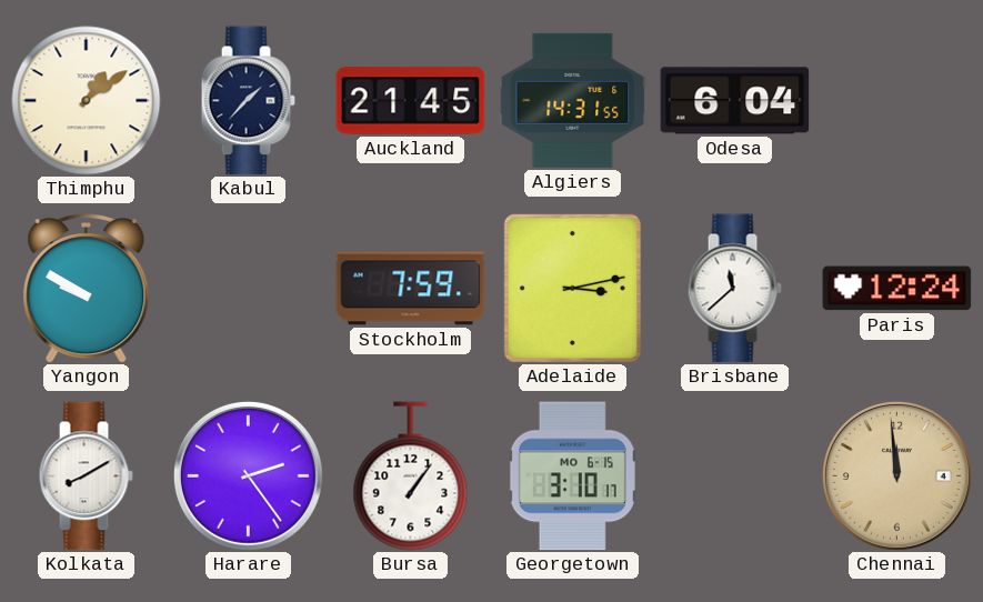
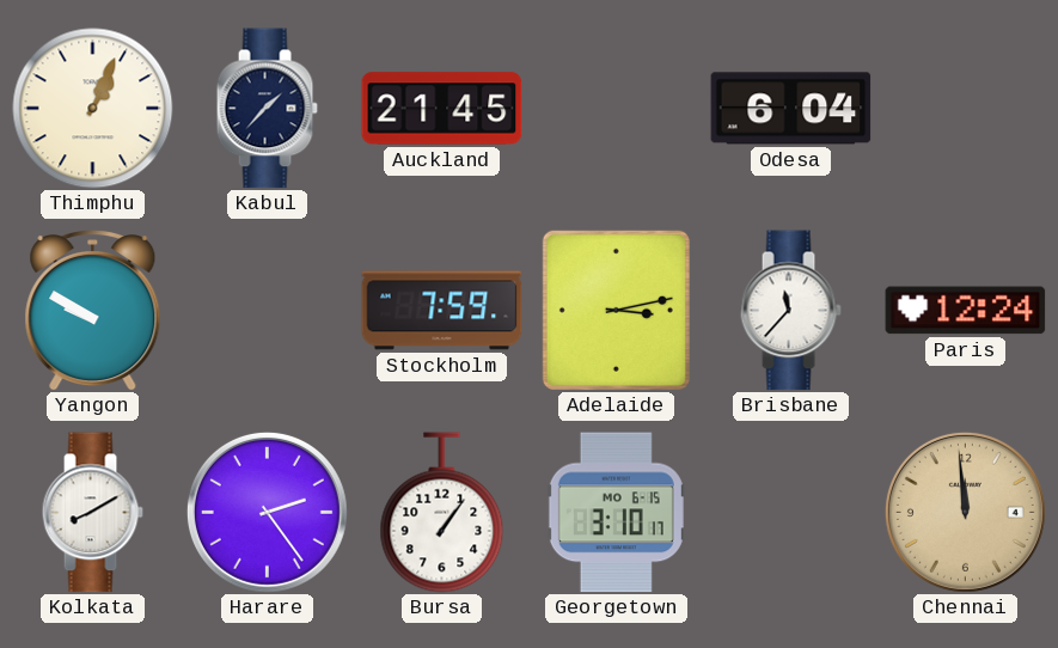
Thimphu: 1:09 -> 1:04 (93, 109)
Algiers: 14:31 -> none (573, 100)
Brisbane: 11:38 -> 11:37 (790, 311)
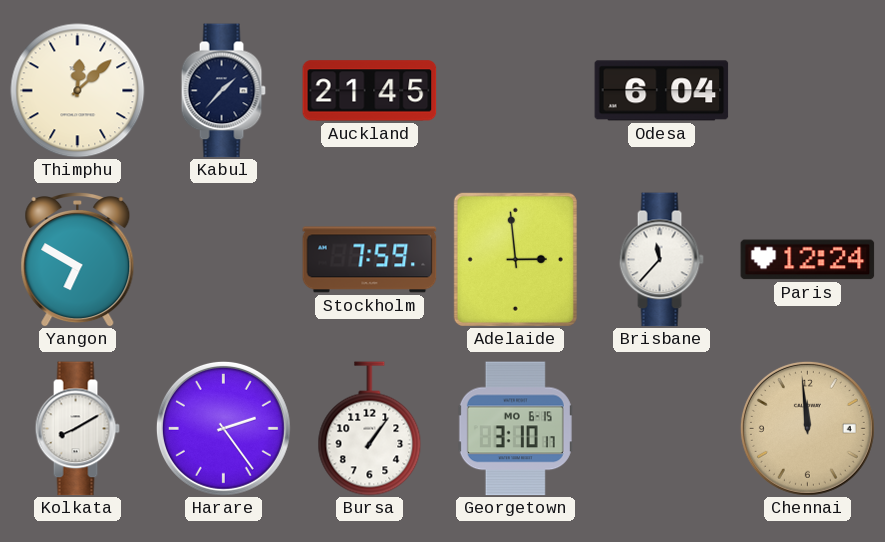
Thimphu: 1:04 -> 12:08 (78, 91)
Yangon: 9:50 -> 6:50 (78, 260)
Adelaide: 3:13 -> 2:59 (515, 259)
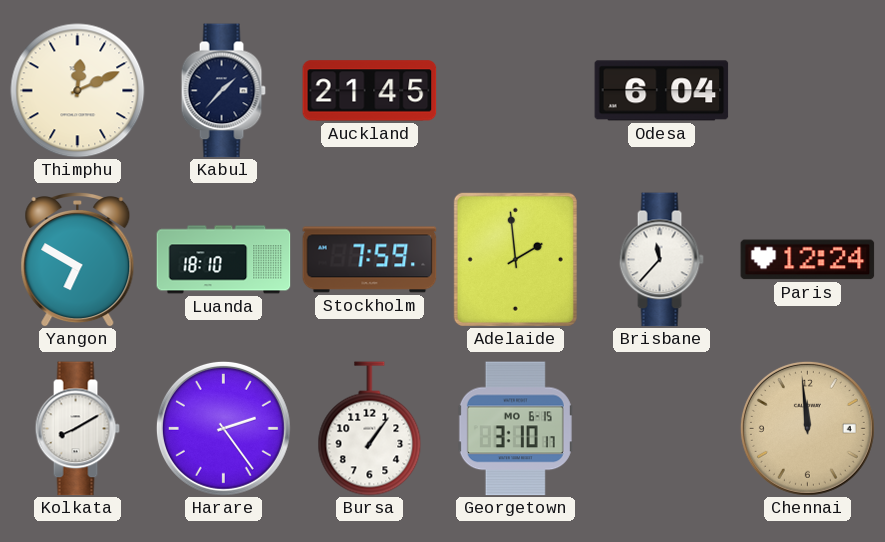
Thimphu: 12:08 -> 12:11 (78, 91)
Luanda: none -> 18:10 (224, 260)
Adelaide: 2:59 -> 1:59 (515, 259)
